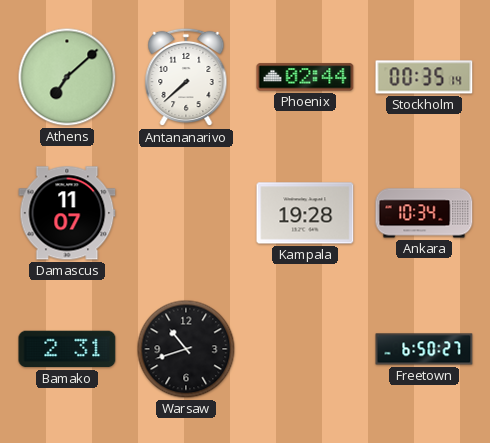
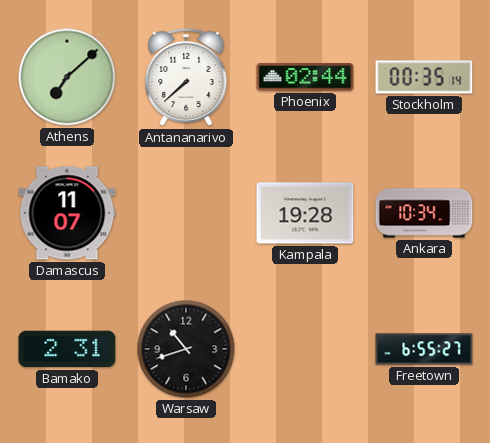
Freetown: 6:50 -> 6:55 (424, 349)
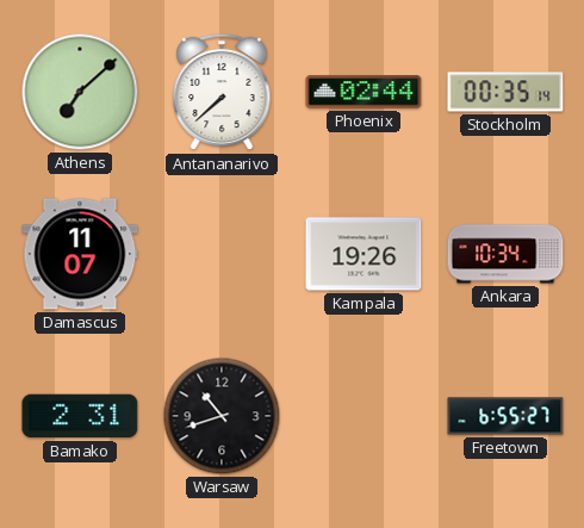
Kampala: 19:28 -> 19:26 (364, 254)
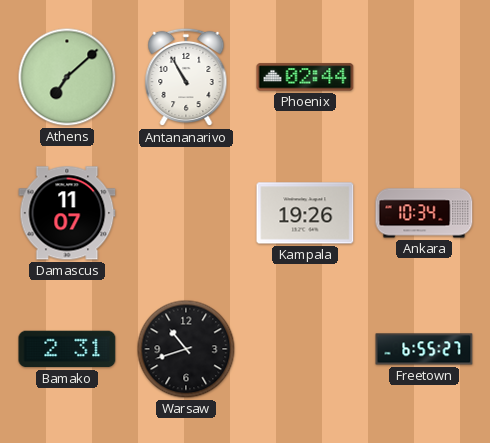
Antananarivo: 7:38 -> 10:55 (186, 77)
Stockholm: 00:35 -> none (505, 92)
